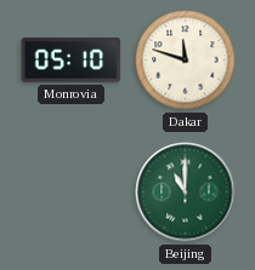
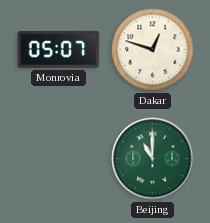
Monrovia: 05:10 -> 05:07 (59, 50)
Dakar: 11:48 -> 12:48 (153, 50)
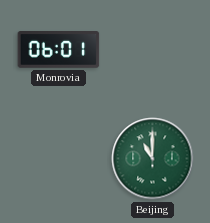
Monrovia: 05:07 -> 06:01 (59, 50)
Dakar: 12:48 -> none (153, 50)
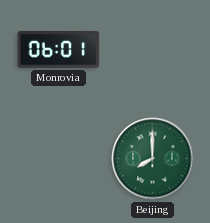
Beijing: 11:00 -> 8:00 (153, 159)
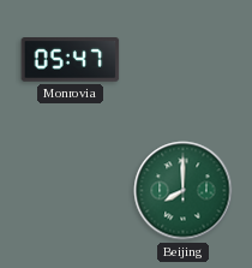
Monrovia: 06:01 -> 05:47 (71, 60)
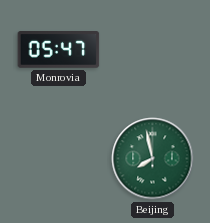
Beijing: 8:00 -> 7:58 (153, 159)
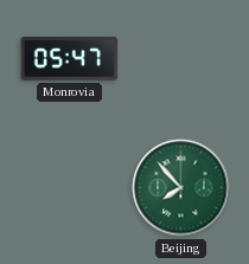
Beijing: 7:58 -> 7:53 (181, 188)
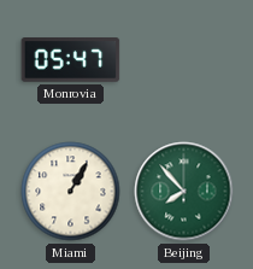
Miami: none -> 1:05 (71, 192)
